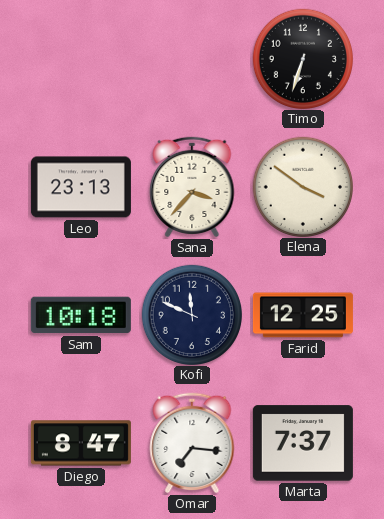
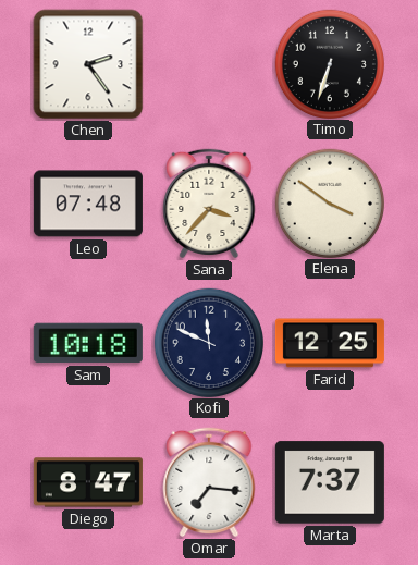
Chen: none -> 2:24 (88, 64)
Leo: 23:13 -> 07:48 (88, 204)
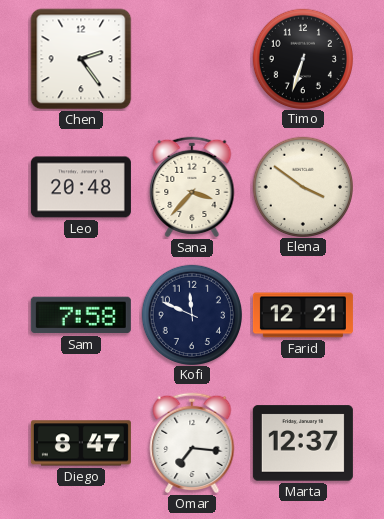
Leo: 07:48 -> 20:48 (81, 187)
Sam: 10:18 -> 7:58 (81, 315)
Farid: 12:25 -> 12:21 (303, 315)
Marta: 7:37 -> 12:37 (303, 443)
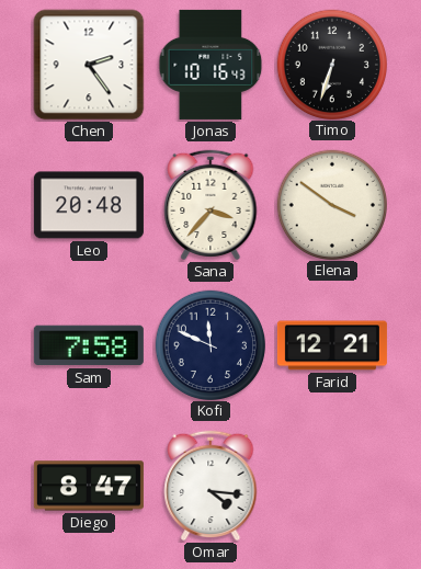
Jonas: none -> 10:16 (210, 65)
Omar: 7:16 -> 4:16 (210, 486)
Marta: 12:37 -> none (303, 443)
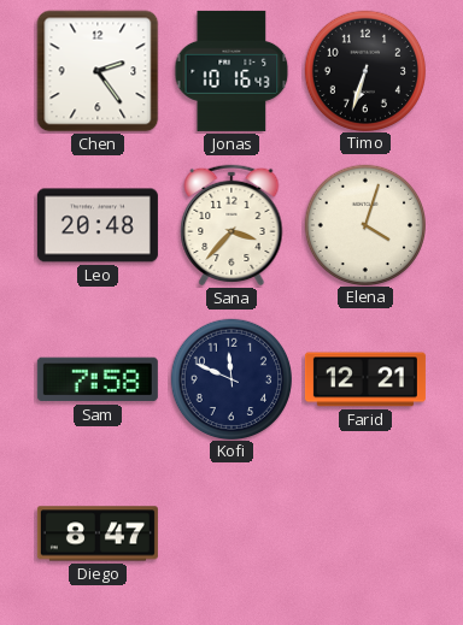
Elena: 3:51 -> 4:03 (364, 224)
Omar: 4:16 -> none (210, 486)
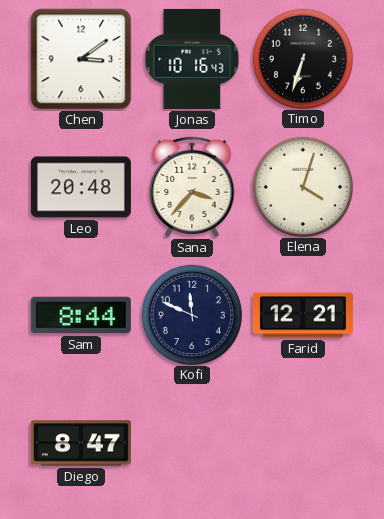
Chen: 2:24 -> 3:09 (81, 59)
Sam: 7:58 -> 8:44 (81, 315)
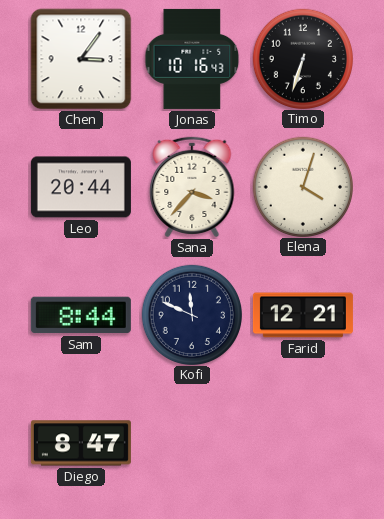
Chen: 3:09 -> 3:06 (81, 59)
Leo: 20:48 -> 20:44 (81, 187)
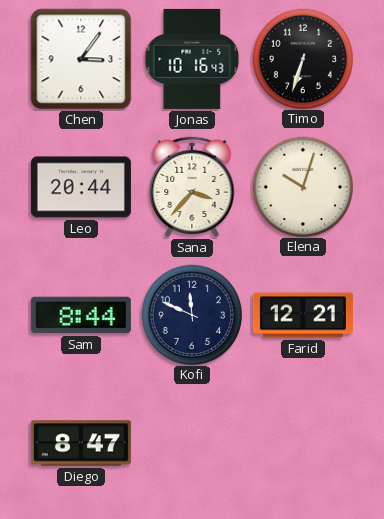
Elena: 4:03 -> 10:03 (302, 186)
